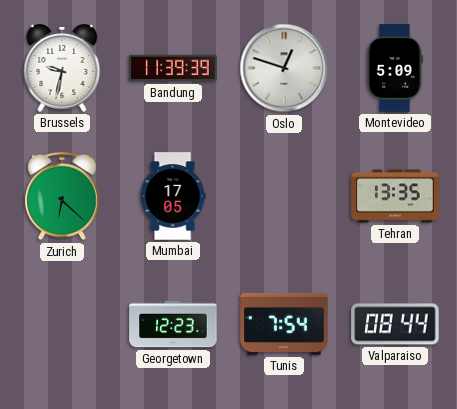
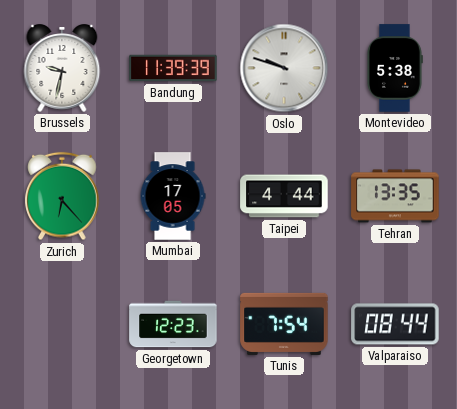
Oslo: 12:48 -> 9:48 (284, 68)
Montevideo: 5:09 -> 5:38 (395, 68)
Zurich: 6:22 -> 6:23 (62, 196)
Taipei: none -> 4:44 (284, 196)
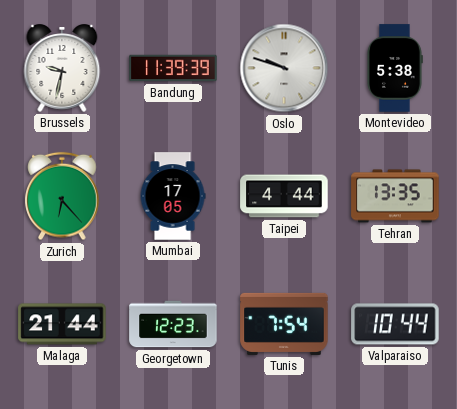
Malaga: none -> 21:44 (62, 324)
Valparaiso: 08:44 -> 10:44 (395, 324)
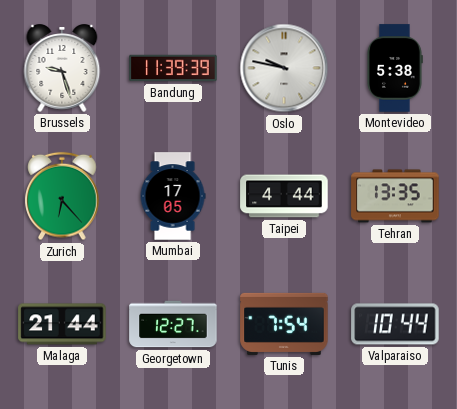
Brussels: 9:32 -> 9:27 (62, 69)
Oslo: 9:48 -> 9:47 (284, 68)
Georgetown: 12:23 -> 12:27 (173, 324)
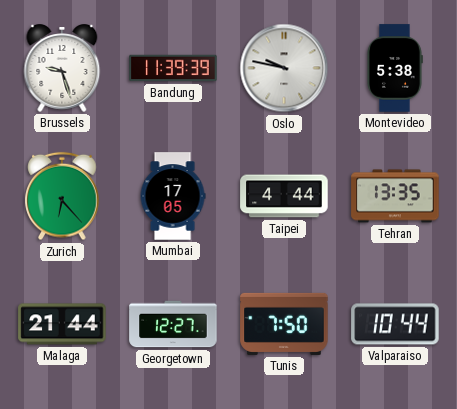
Tunis: 7:54 -> 7:50 (284, 324)
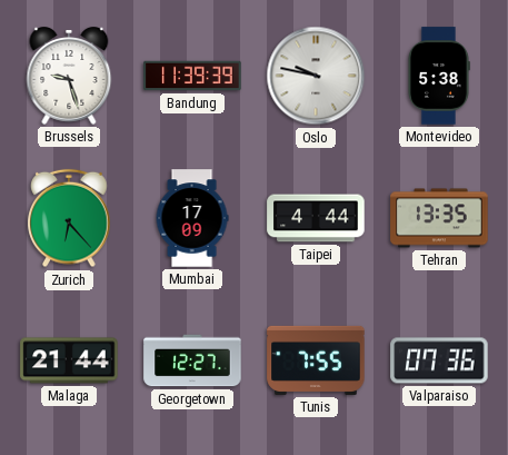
Mumbai: 17:05 -> 17:09 (192, 218)
Tunis: 7:50 -> 7:55 (316, 360)
Valparaiso: 10:44 -> 07:36 (439, 360)
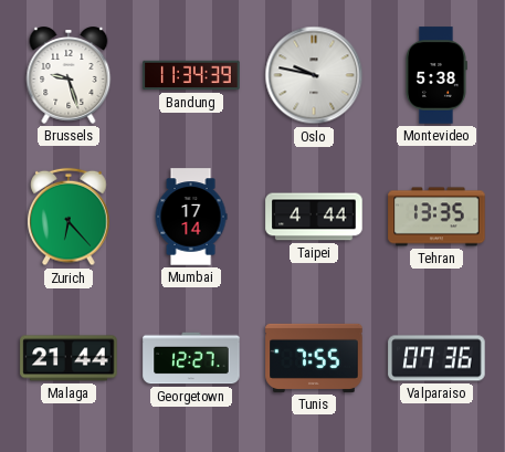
Bandung: 11:39 -> 11:34 (191, 75)
Mumbai: 17:09 -> 17:14 (191, 217)
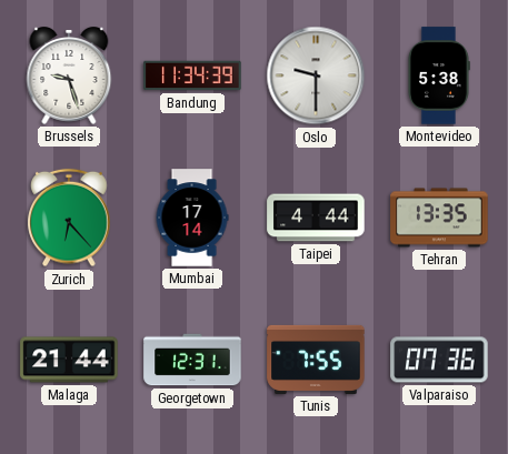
Oslo: 9:47 -> 9:30 (316, 75)
Georgetown: 12:27 -> 12:31 (192, 360)
